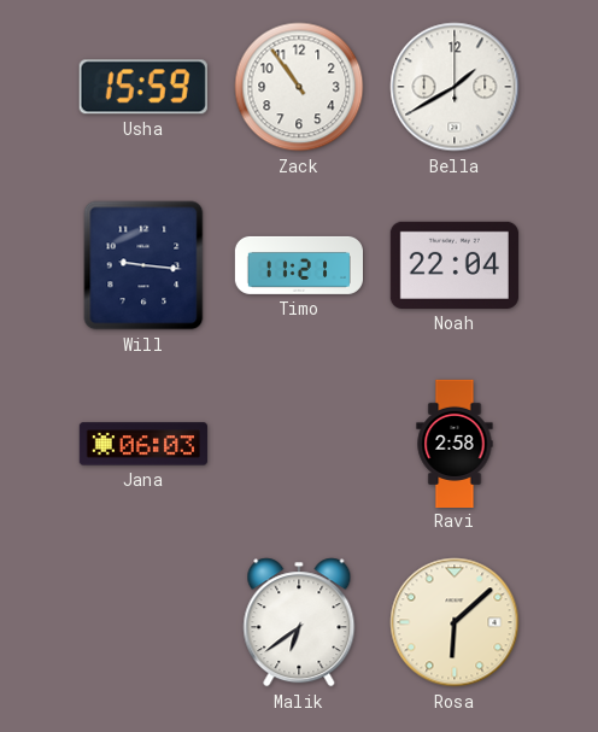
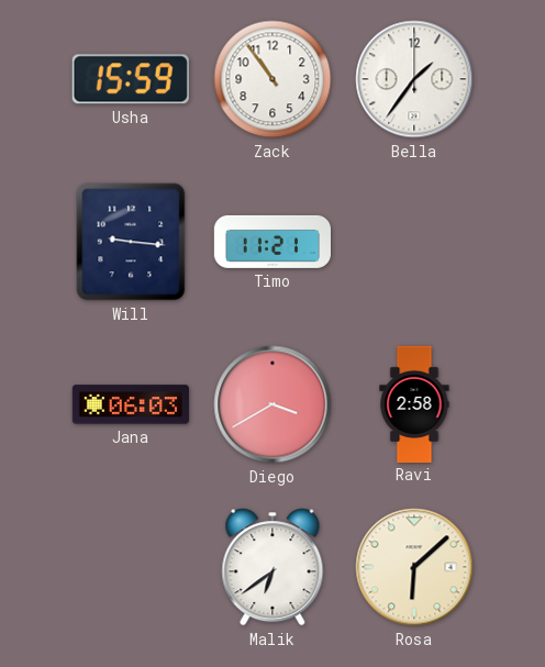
Bella: 1:40 -> 1:36 (414, 79)
Noah: 22:04 -> none (455, 265)
Diego: none -> 3:40 (272, 404)
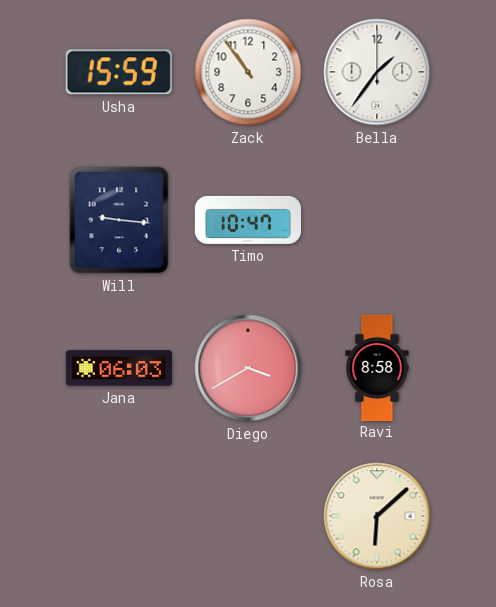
Timo: 11:21 -> 10:47 (247, 220)
Ravi: 2:58 -> 8:58 (377, 367)
Malik: 6:39 -> none (272, 567)
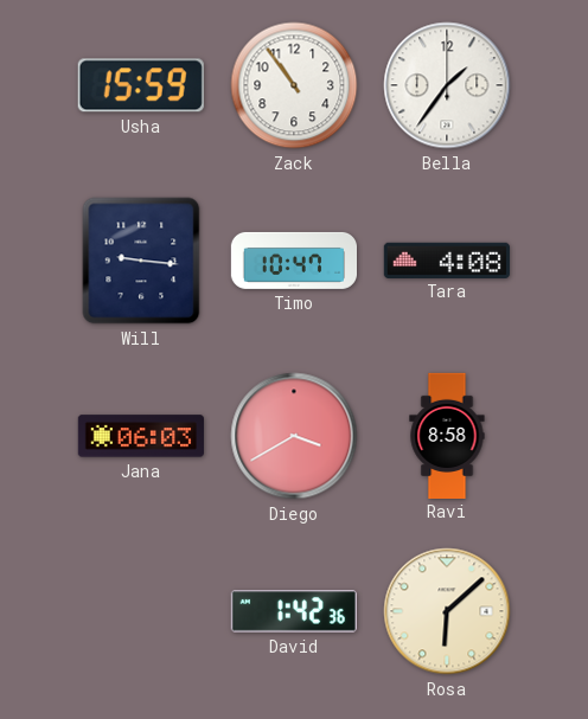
Tara: none -> 4:08 (447, 259)
David: none -> 1:42 (294, 611)
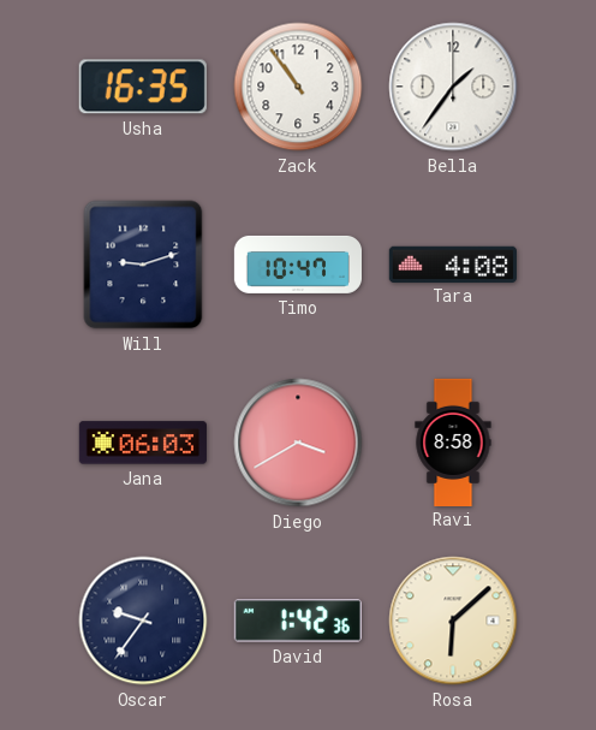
Usha: 15:59 -> 16:35 (143, 87)
Will: 9:16 -> 9:12 (143, 265)
Oscar: none -> 9:36 (143, 621)
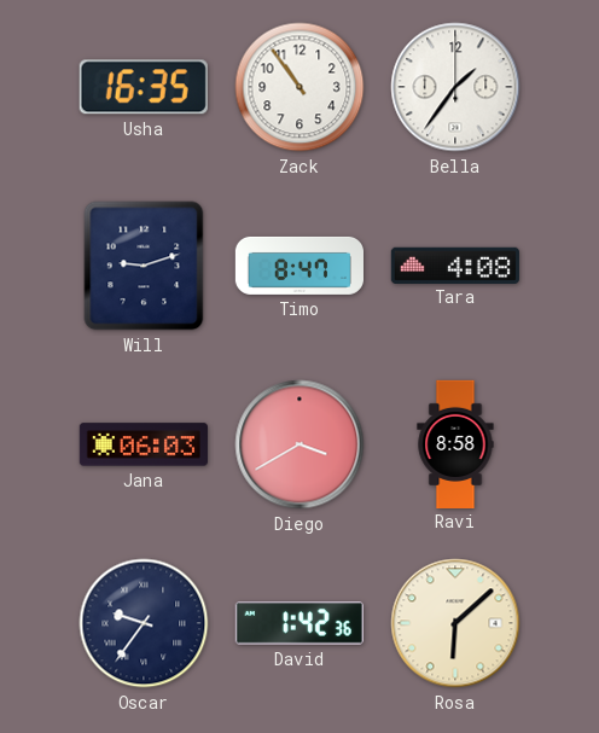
Timo: 10:47 -> 8:47 (298, 266)
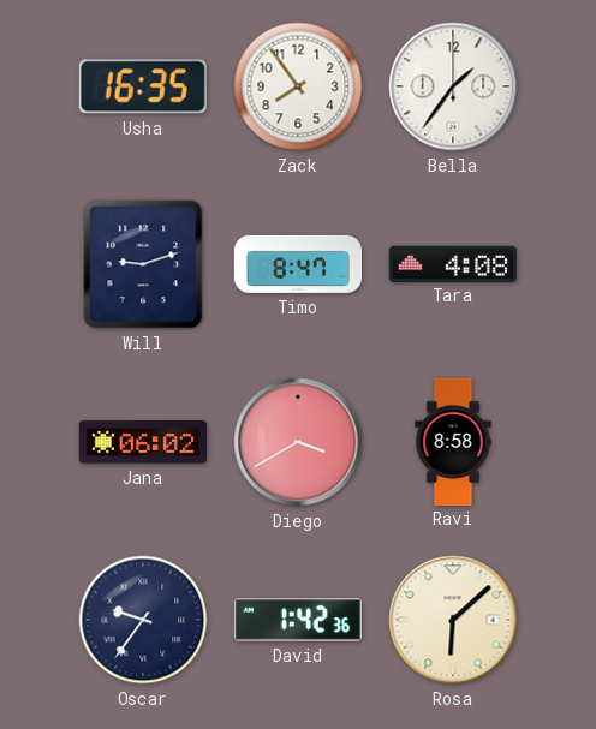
Zack: 10:54 -> 7:54 (298, 86)
Jana: 06:03 -> 06:02 (143, 442)
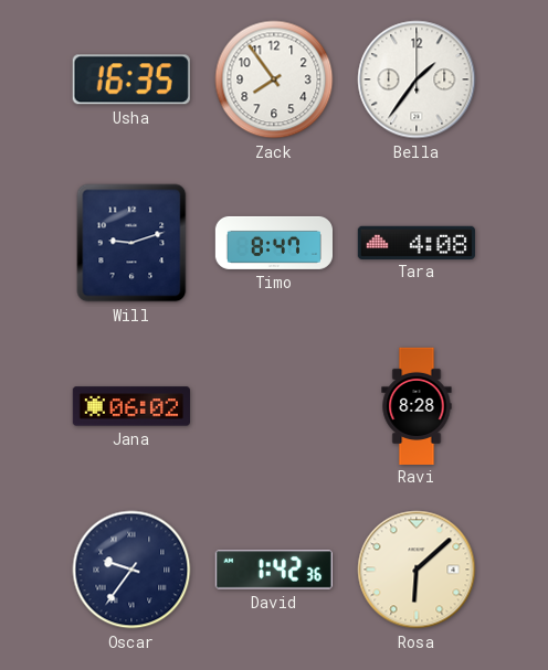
Diego: 3:40 -> none (298, 442)
Ravi: 8:58 -> 8:28 (417, 405)
